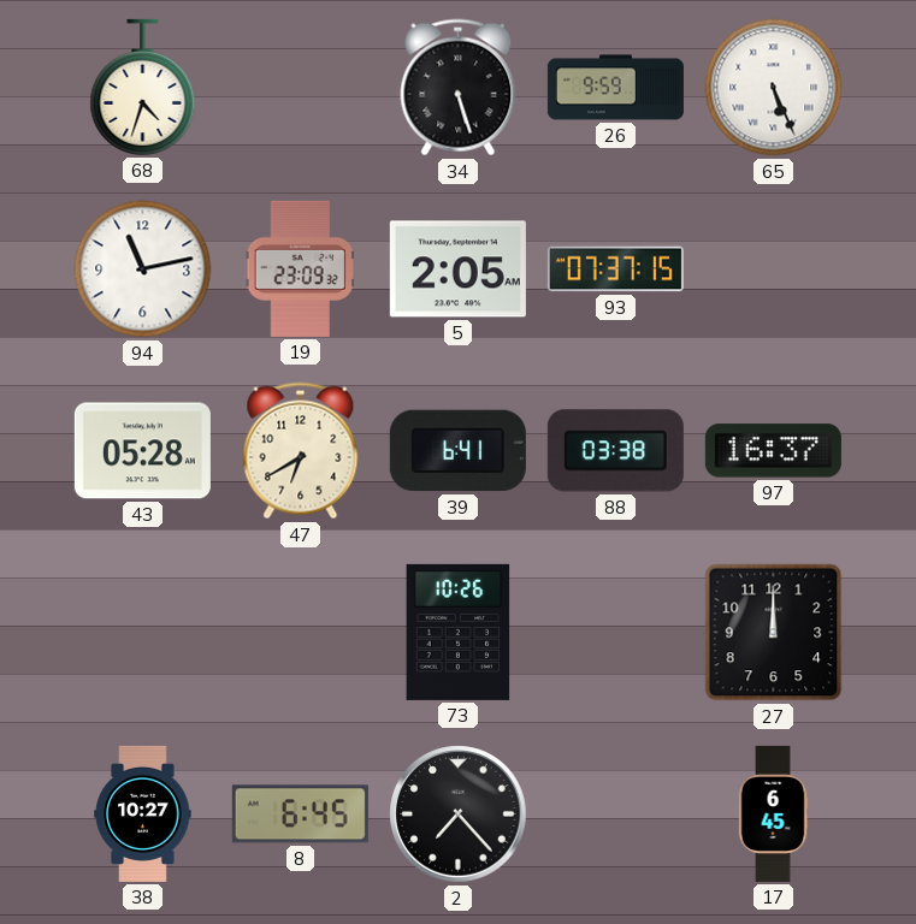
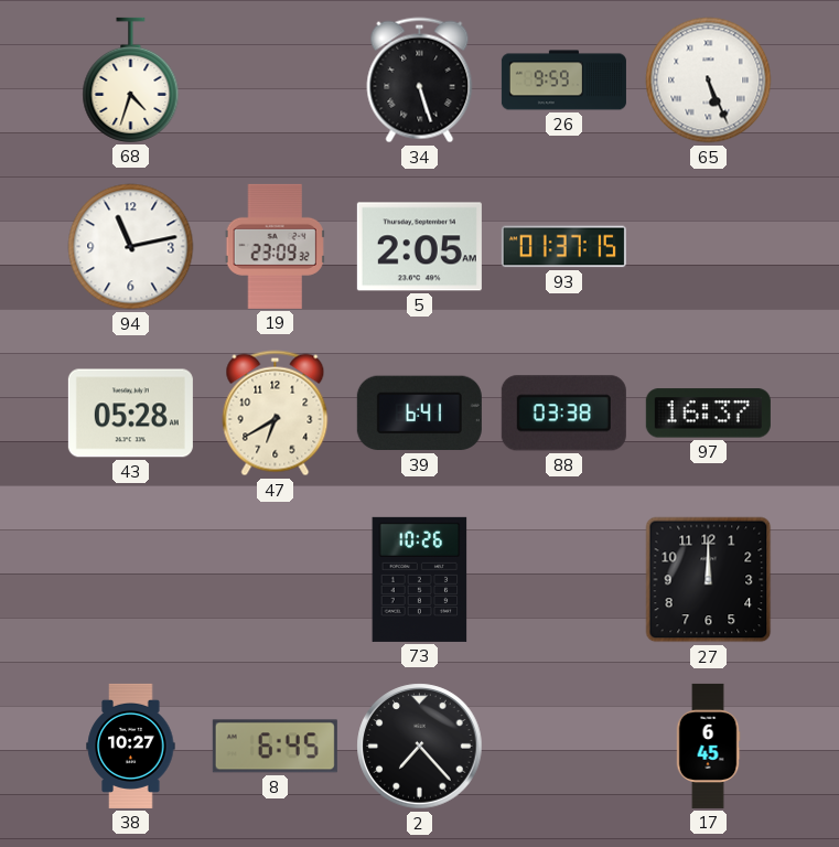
93: 07:37 -> 01:37 (563, 247)
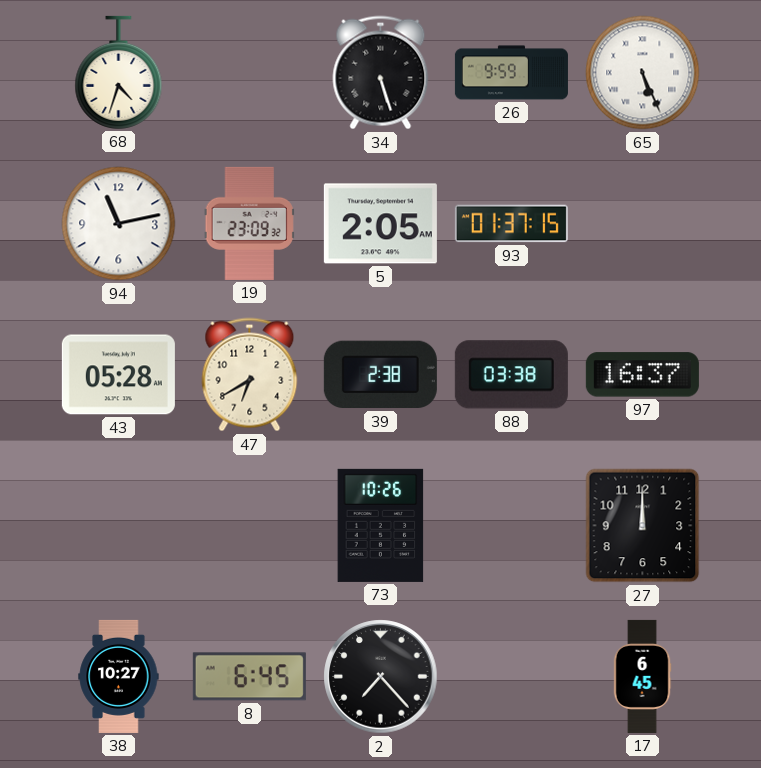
39: 6:41 -> 2:38 (380, 375)
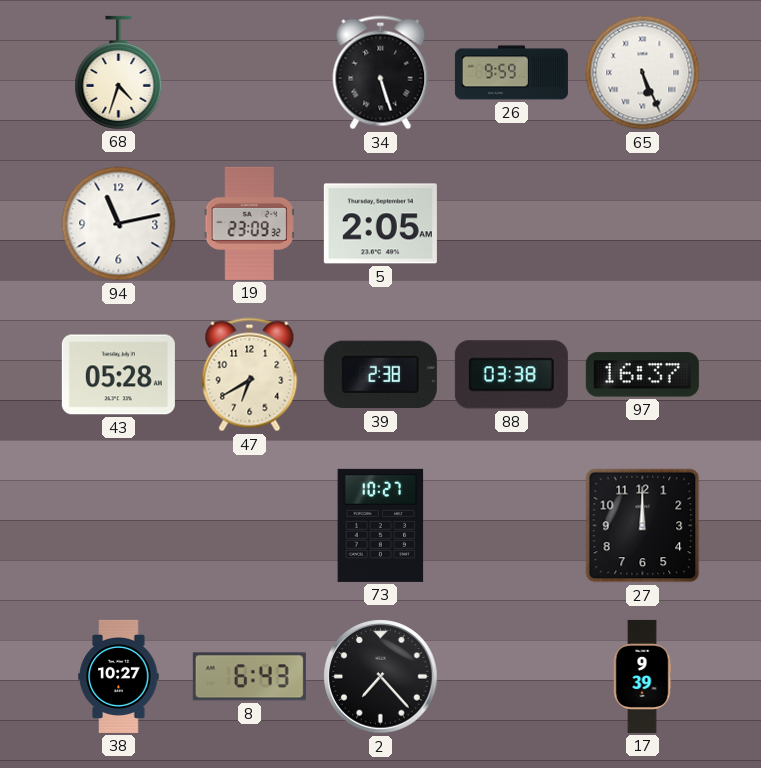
93: 01:37 -> none (511, 224)
73: 10:26 -> 10:27 (381, 525)
8: 6:45 -> 6:43 (249, 677)
17: 6:45 -> 9:39 (642, 676)
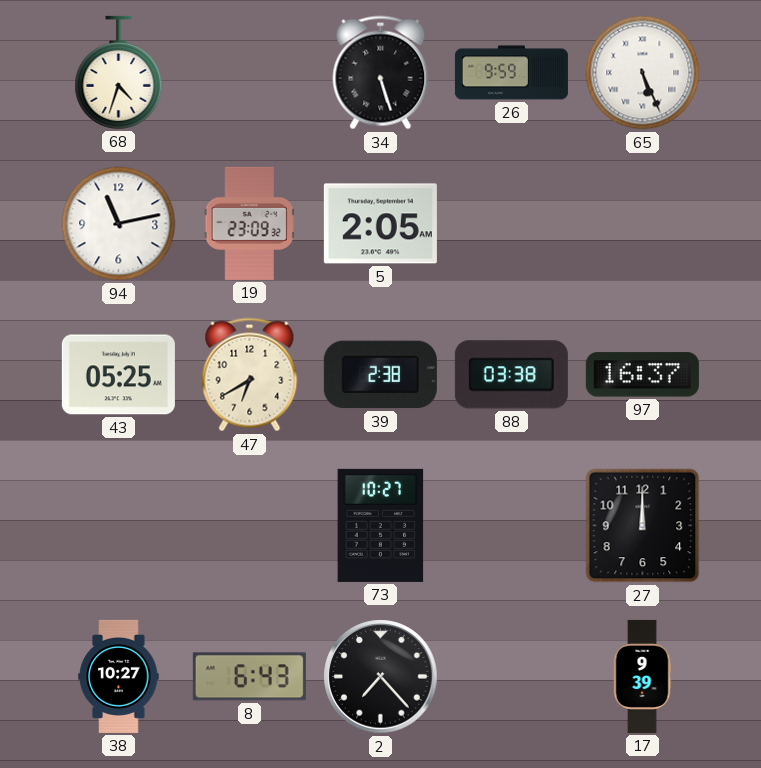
43: 05:28 -> 05:25 (118, 375)
